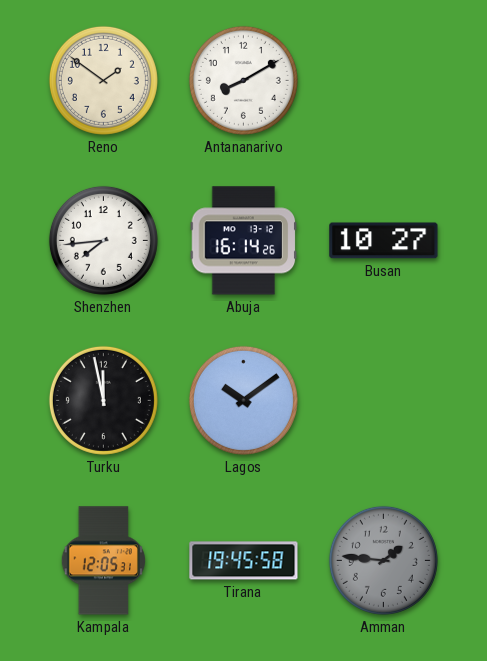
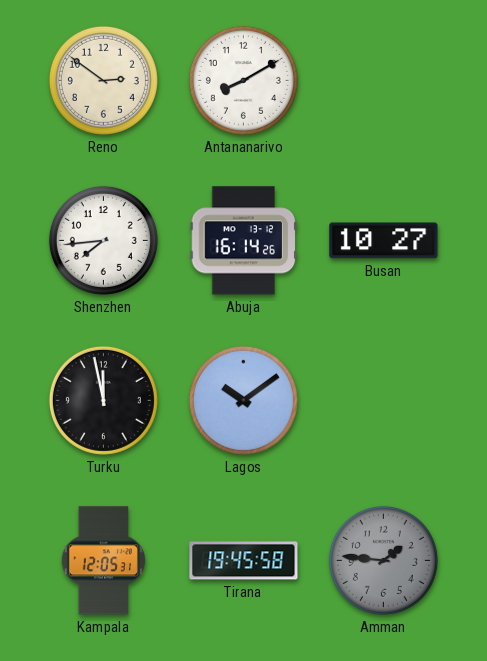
Reno: 1:51 -> 2:51 (103, 80)
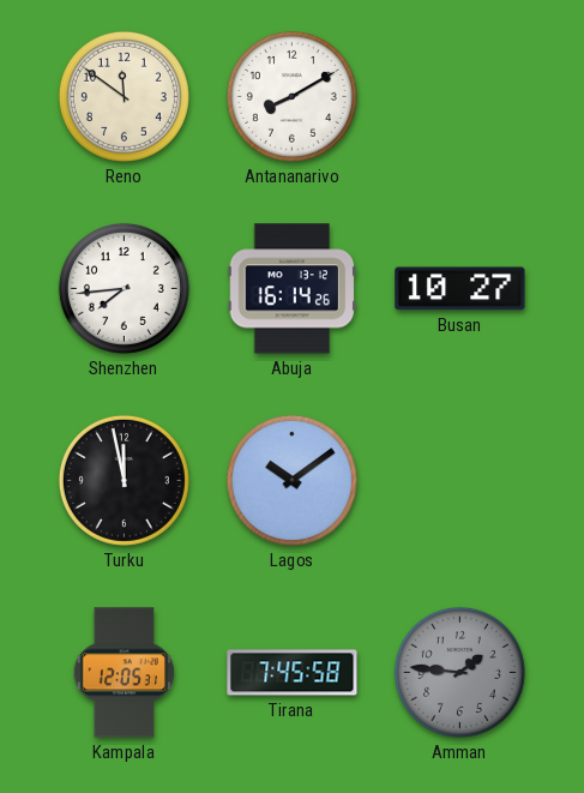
Reno: 2:51 -> 11:51 (124, 96)
Tirana: 19:45 -> 7:45 (293, 673)
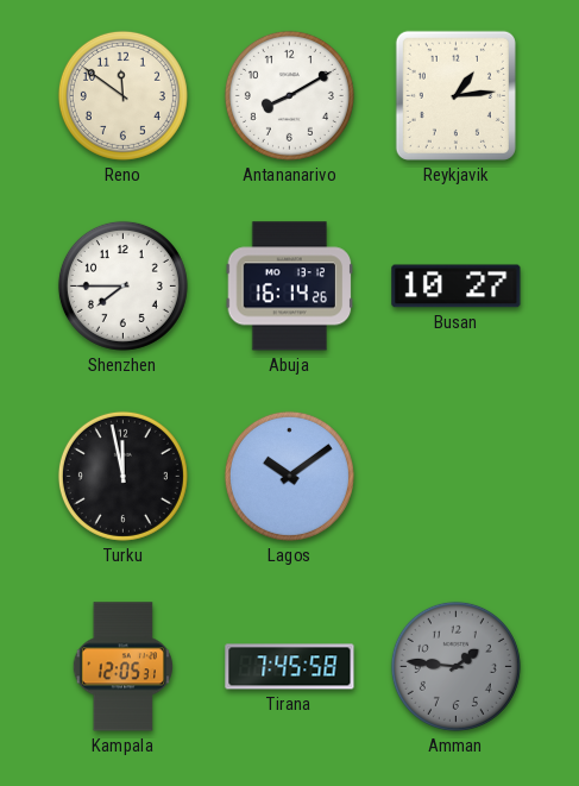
Reykjavik: none -> 1:14 (455, 95)
Shenzhen: 7:44 -> 7:45 (122, 285)
